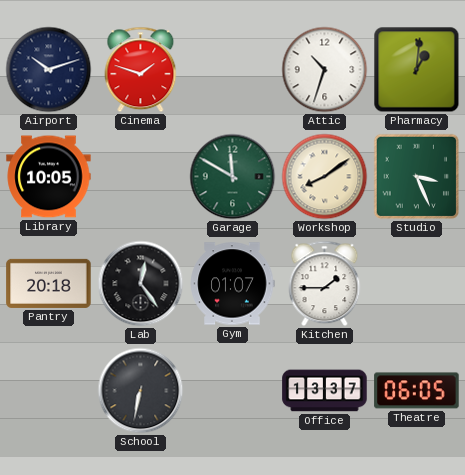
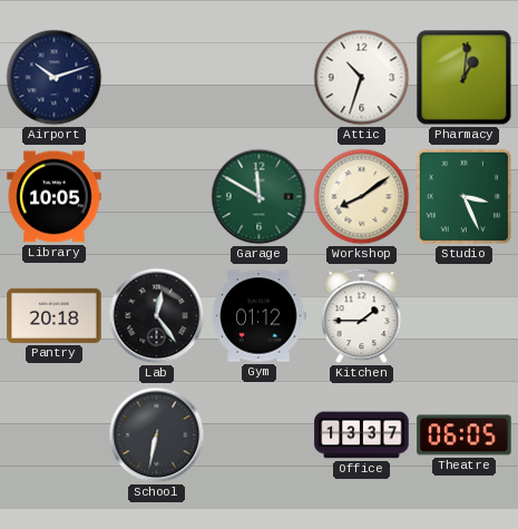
Cinema: 1:48 -> none (141, 70)
Gym: 01:07 -> 01:12 (258, 316)
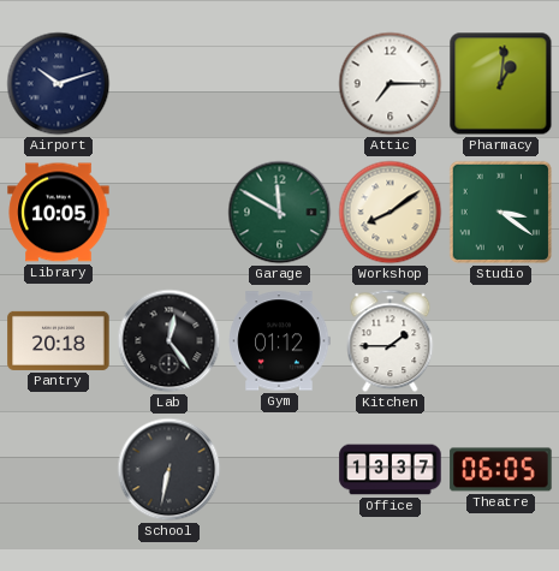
Attic: 10:33 -> 7:15 (391, 84)
Studio: 3:26 -> 3:21 (501, 213)
